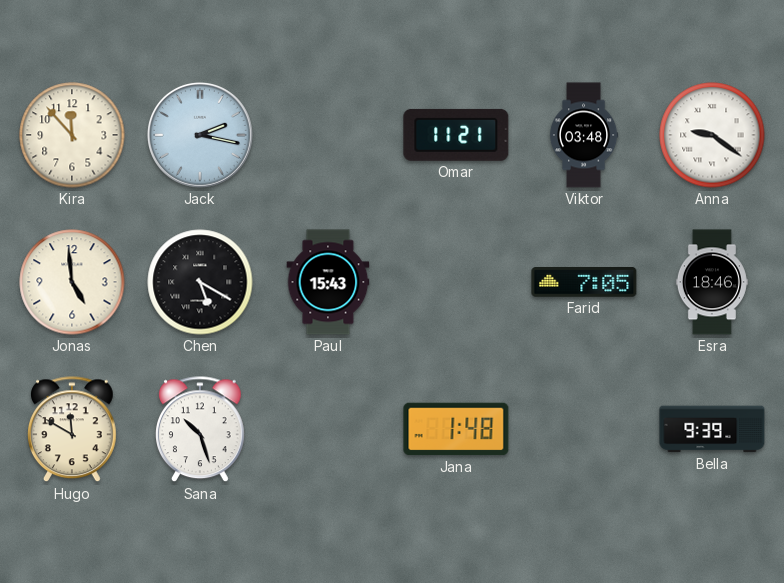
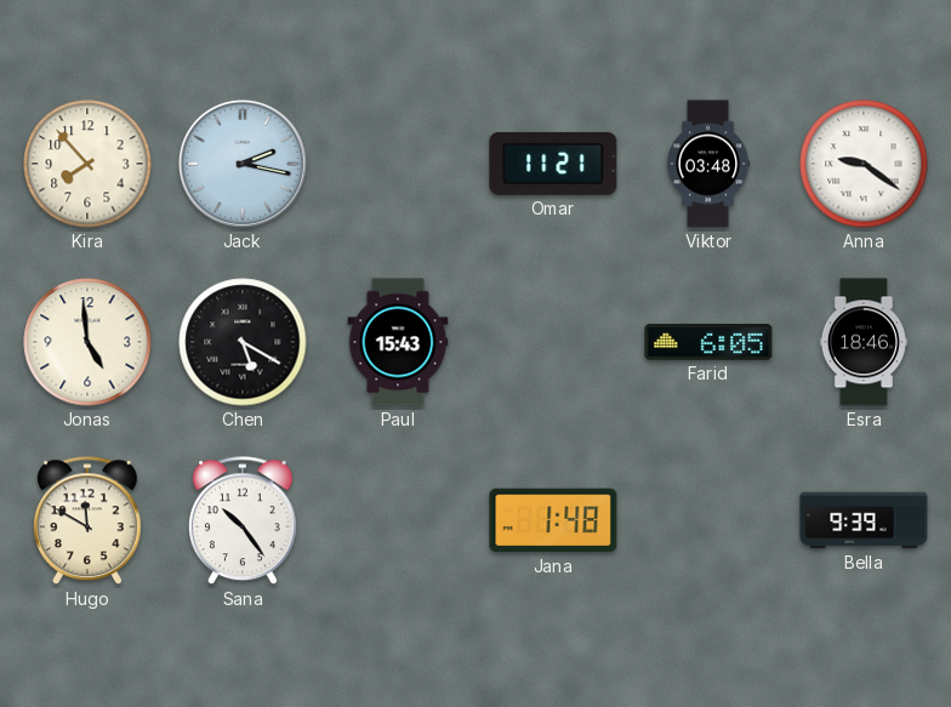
Kira: 11:53 -> 7:53 (87, 164)
Farid: 7:05 -> 6:05 (708, 343)
Sana: 10:27 -> 10:24 (244, 521)
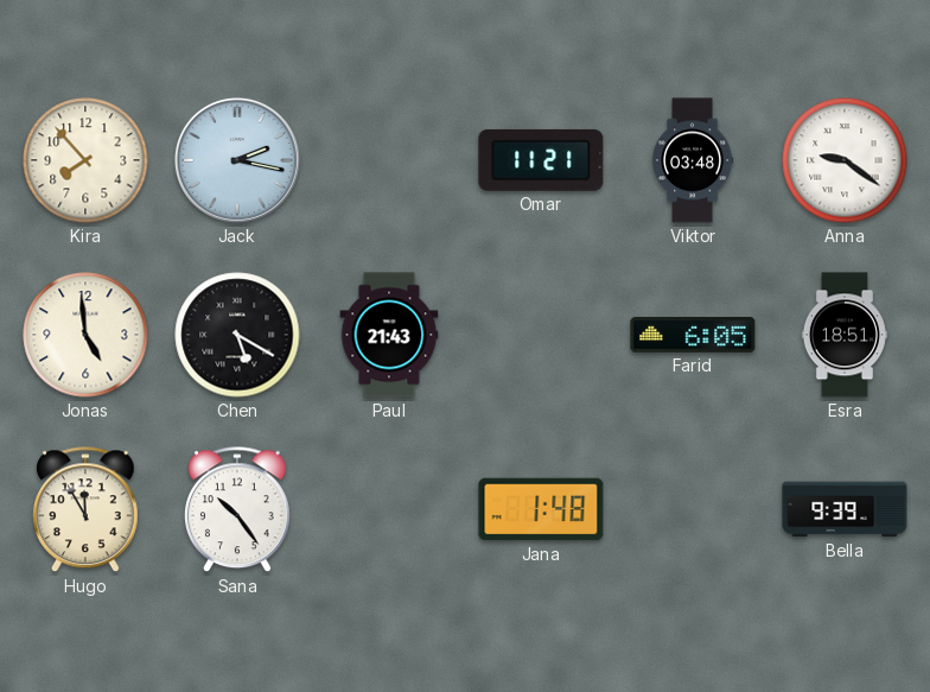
Paul: 15:43 -> 21:43 (389, 335)
Esra: 18:46 -> 18:51 (845, 335)
Hugo: 11:50 -> 11:55 (87, 510)
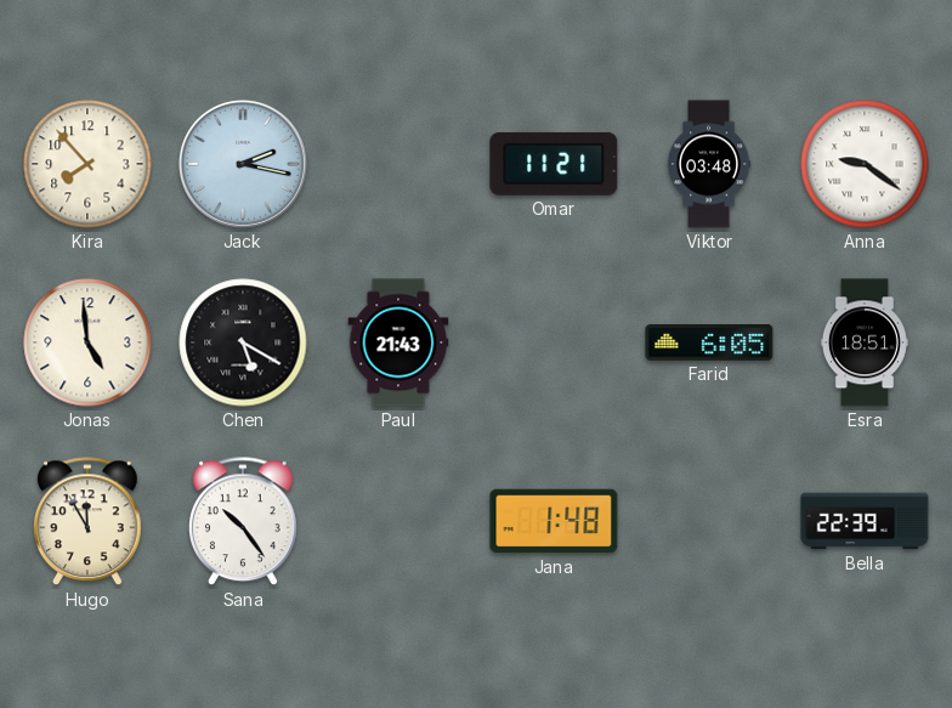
Bella: 9:39 -> 22:39 (865, 521)
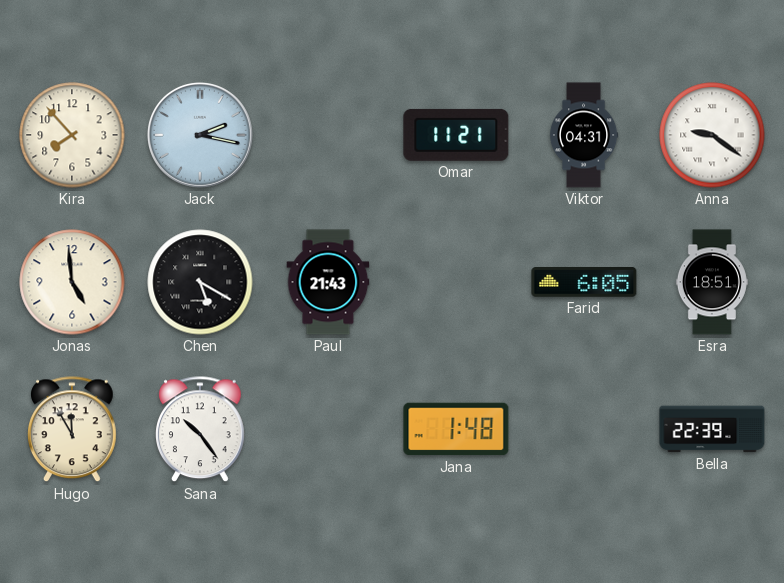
Viktor: 03:48 -> 04:31 (584, 135)
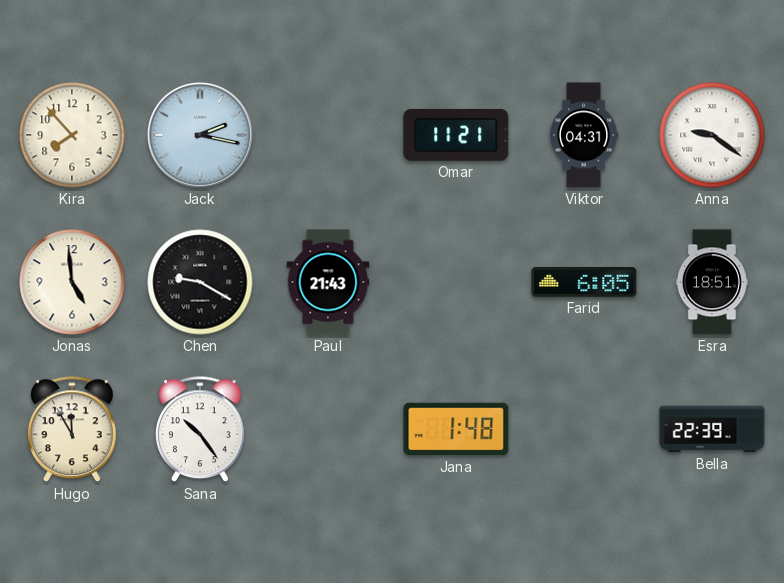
Chen: 5:20 -> 9:20 (200, 282)
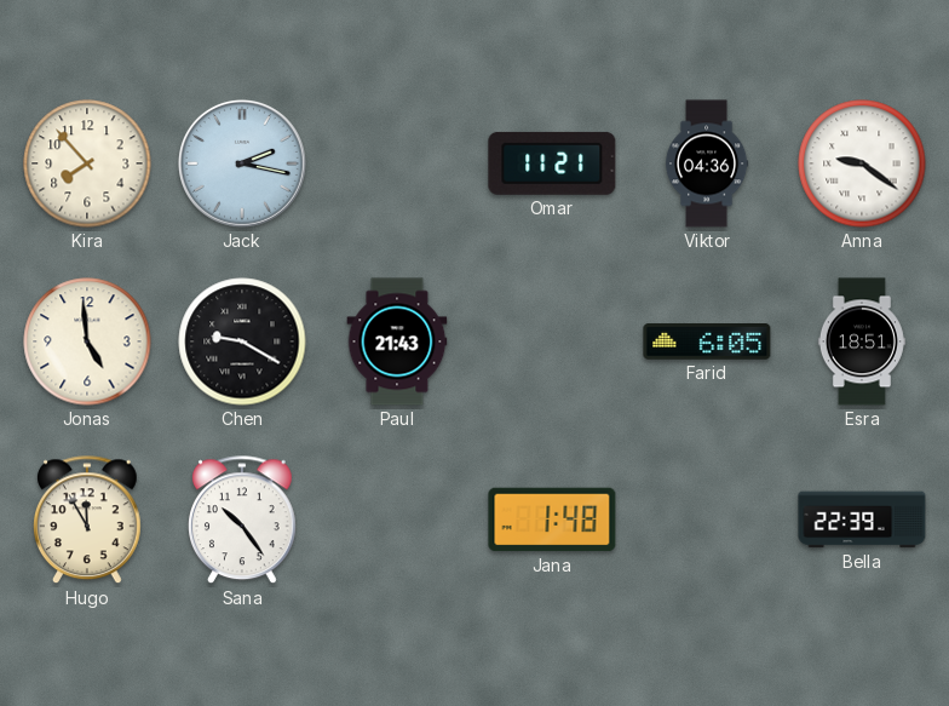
Viktor: 04:31 -> 04:36 (707, 163)
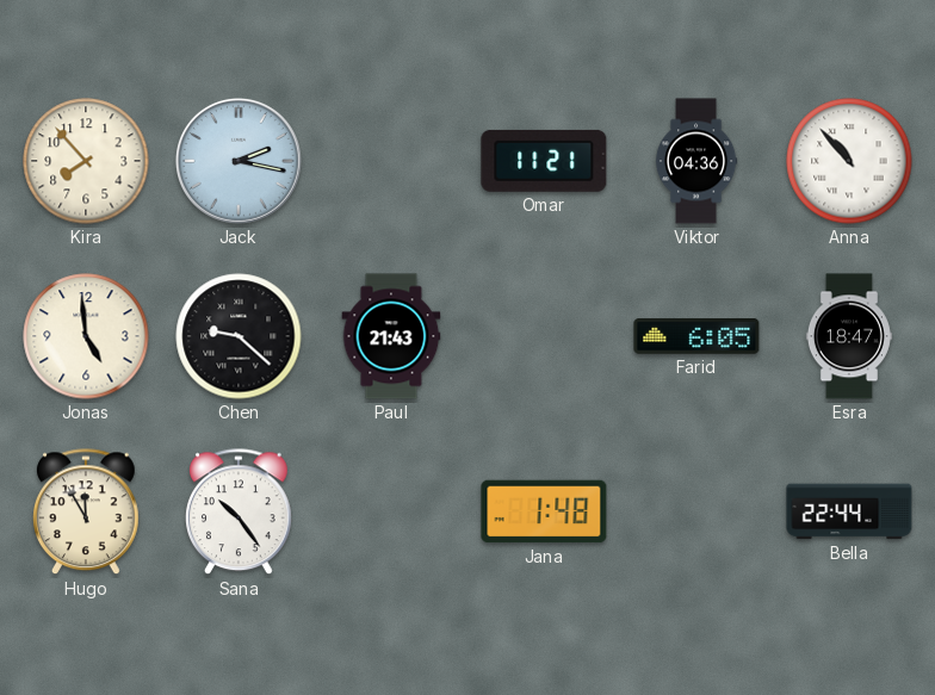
Anna: 9:21 -> 10:53 (849, 161)
Chen: 9:20 -> 9:22 (239, 336)
Esra: 18:51 -> 18:47 (849, 336)
Bella: 22:39 -> 22:44 (849, 511)
